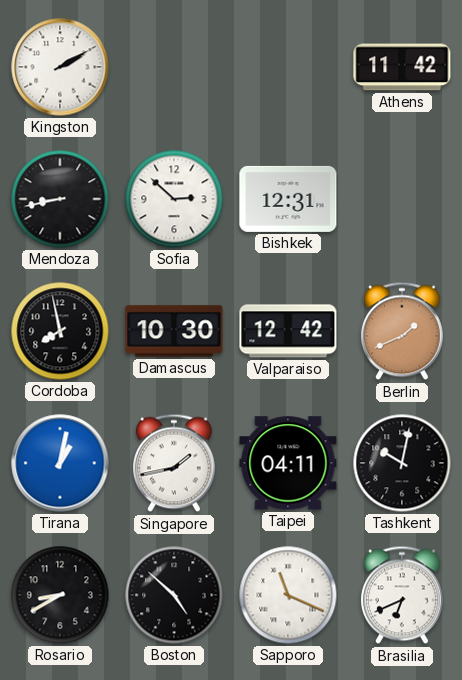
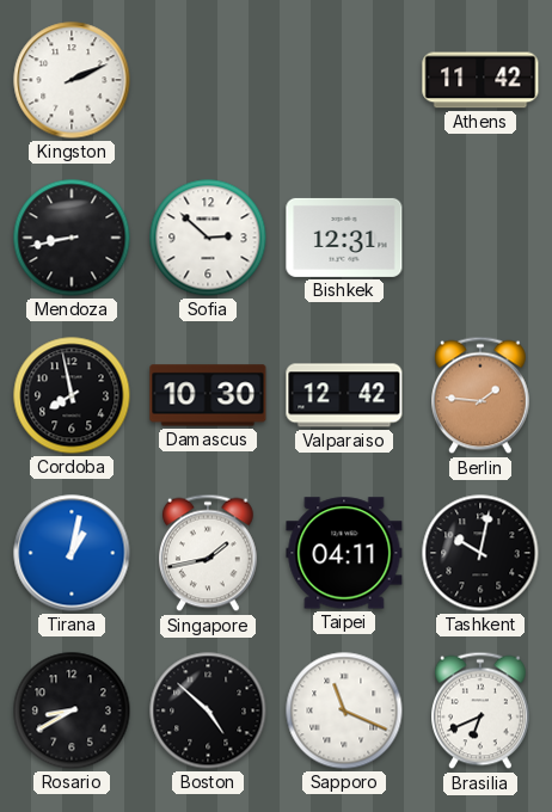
Kingston: 2:10 -> 2:11 (72, 80)
Berlin: 1:41 -> 1:46 (482, 395)
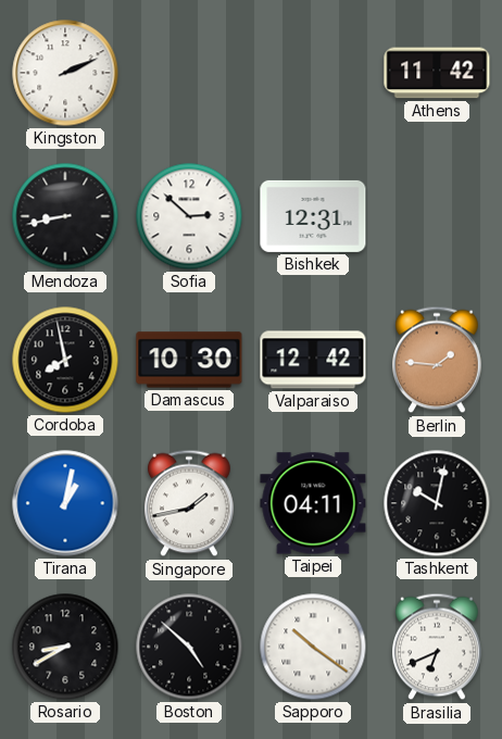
Sapporo: 11:19 -> 10:21 (313, 647)
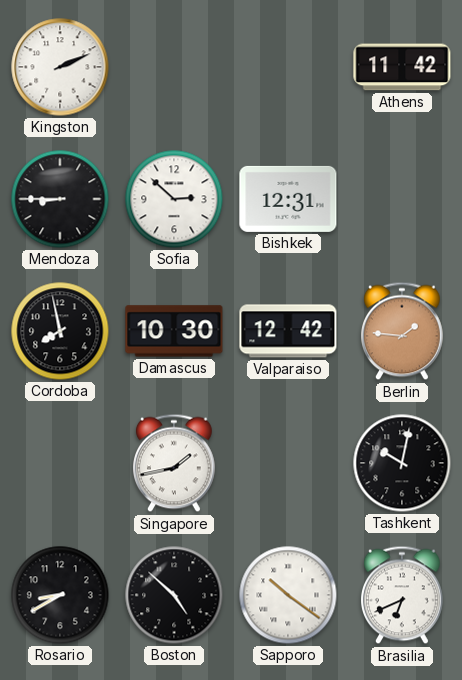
Mendoza: 8:43 -> 8:45 (60, 199)
Tirana: 1:02 -> none (65, 503)
Taipei: 04:11 -> none (313, 503)
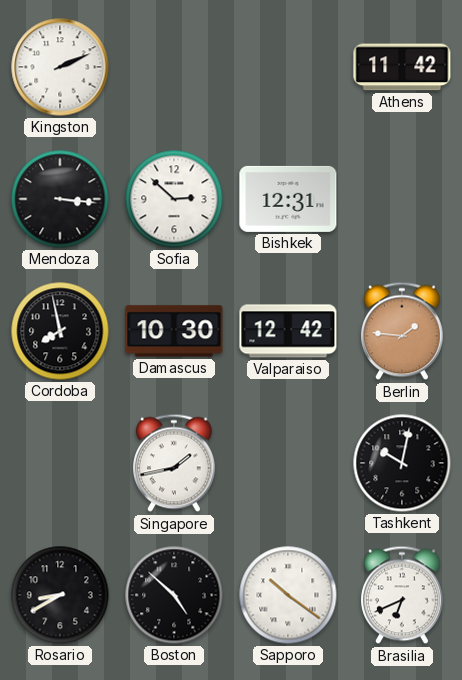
Mendoza: 8:45 -> 3:16 (60, 199)
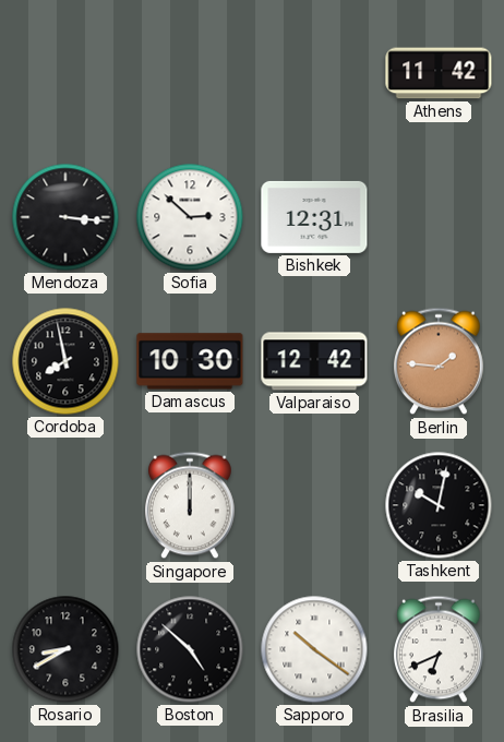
Kingston: 2:11 -> none (60, 67)
Singapore: 1:43 -> 12:00 (191, 505)
